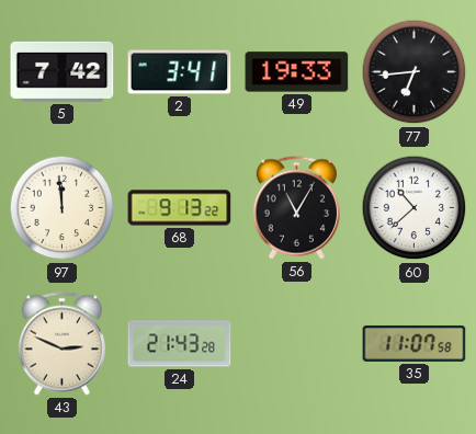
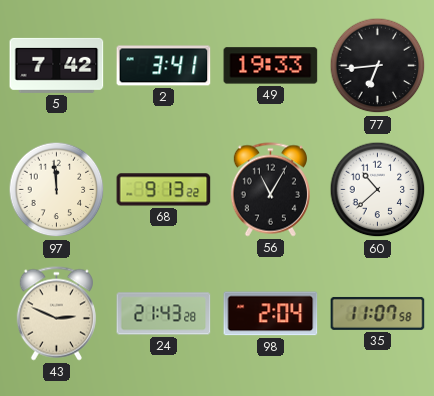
98: none -> 2:04 (271, 314)
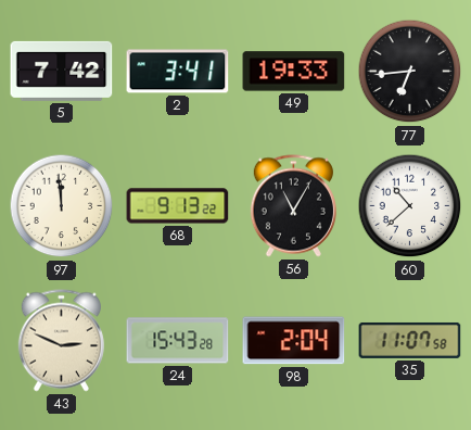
24: 21:43 -> 15:43 (178, 341)
